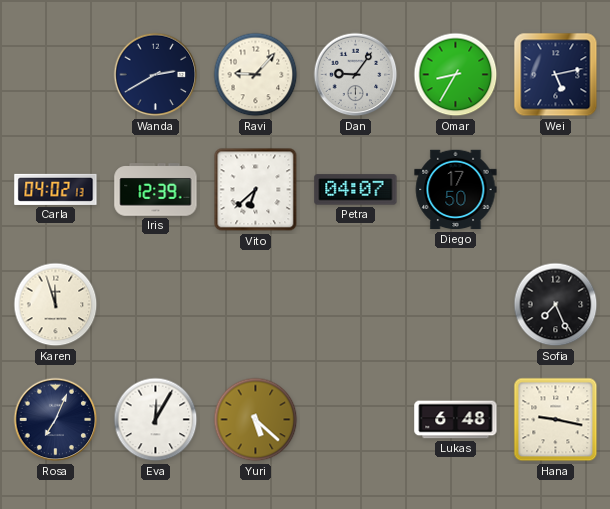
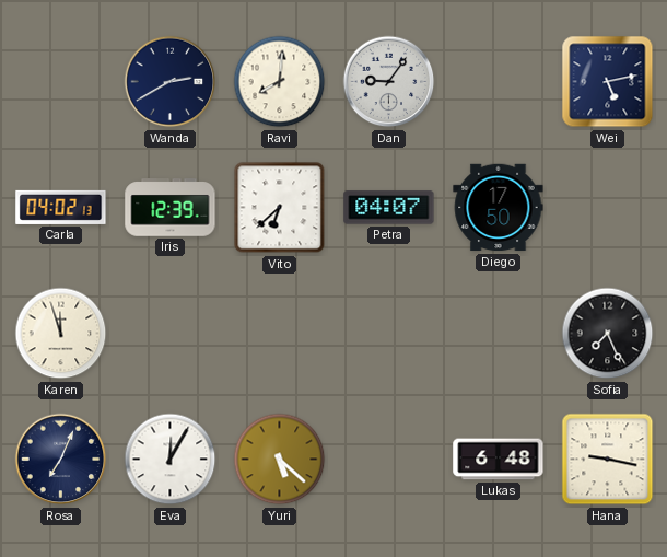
Ravi: 9:07 -> 8:01 (280, 82)
Omar: 8:35 -> none (456, 75)
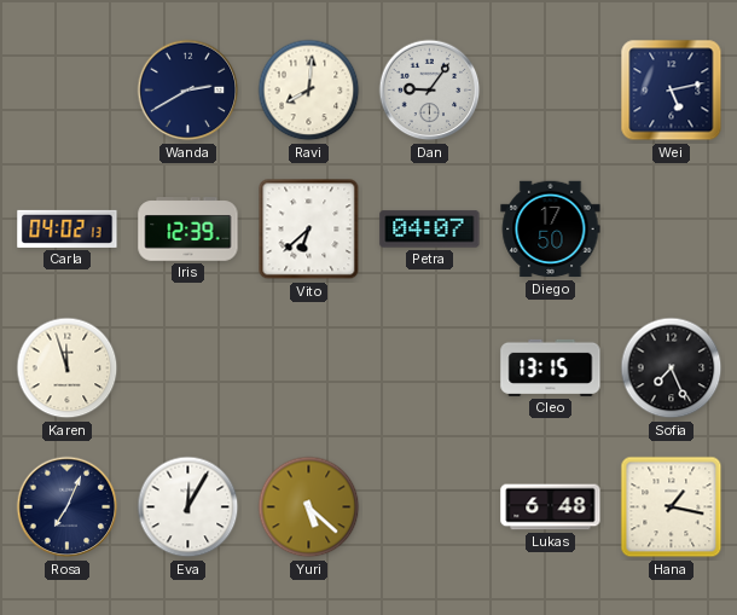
Cleo: none -> 13:15 (551, 367)
Hana: 9:17 -> 1:17 (672, 507)
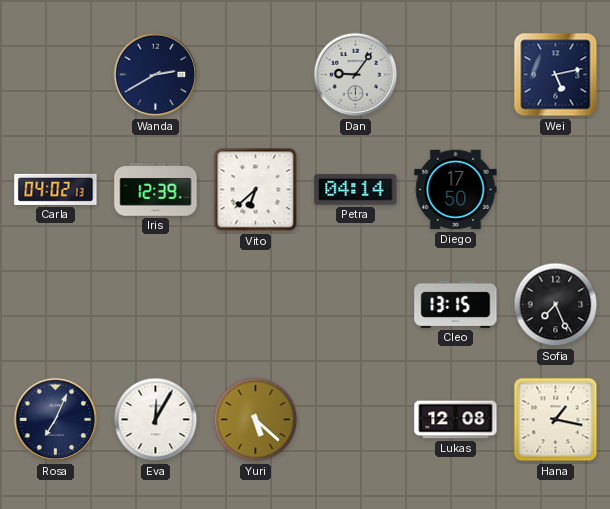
Ravi: 8:01 -> none (309, 91)
Petra: 04:07 -> 04:14 (356, 190)
Karen: 11:57 -> none (68, 369)
Lukas: 6:48 -> 12:08 (456, 420)
